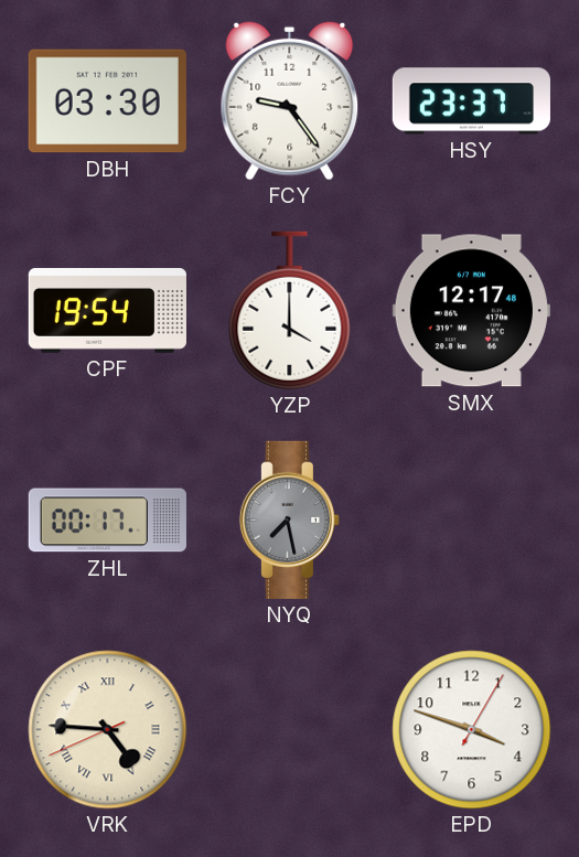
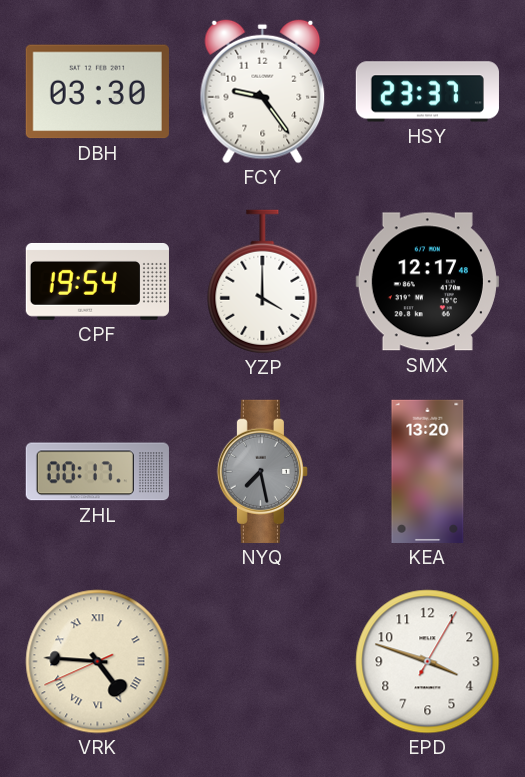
KEA: none -> 13:20 (428, 471)
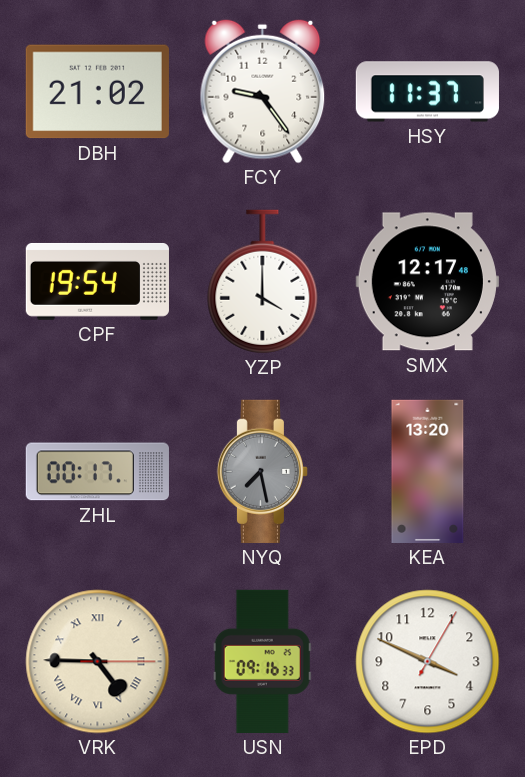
DBH: 03:30 -> 21:02 (97, 92)
HSY: 23:37 -> 11:37 (427, 92)
VRK: 4:45:41 -> 4:45:15 (98, 662)
USN: none -> 09:16 (262, 661)
EPD: 3:48 -> 3:49 (428, 662)
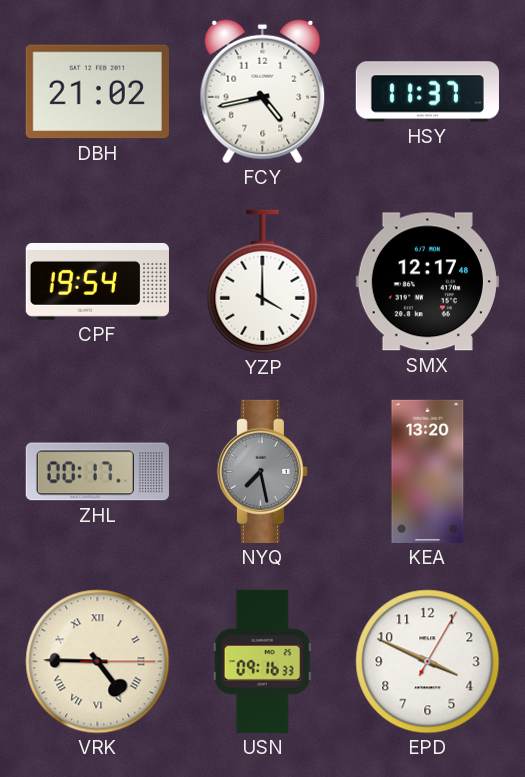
FCY: 9:24 -> 4:43 (263, 91)
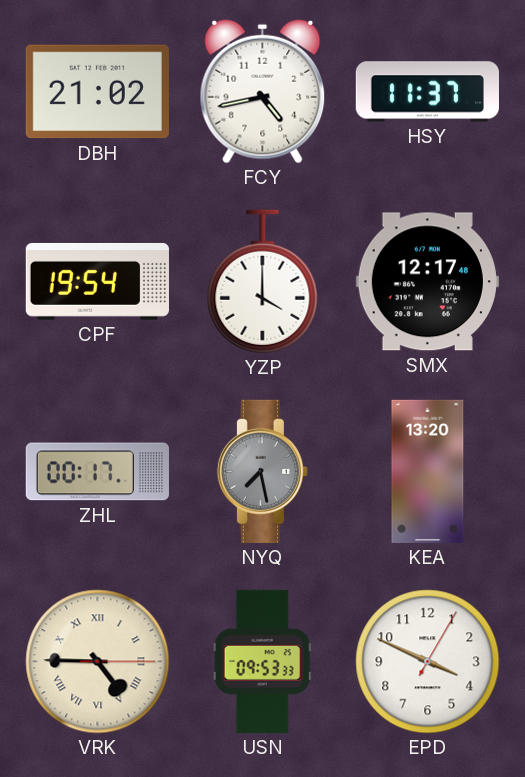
USN: 09:16 -> 09:53 (262, 661)
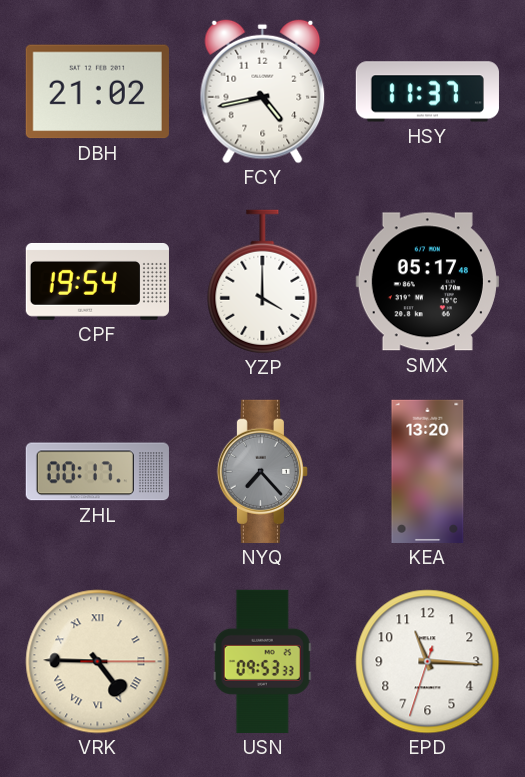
SMX: 12:17 -> 05:17 (427, 282)
NYQ: 7:28 -> 7:23 (262, 471)
EPD: 3:49 -> 11:15 (428, 662)
